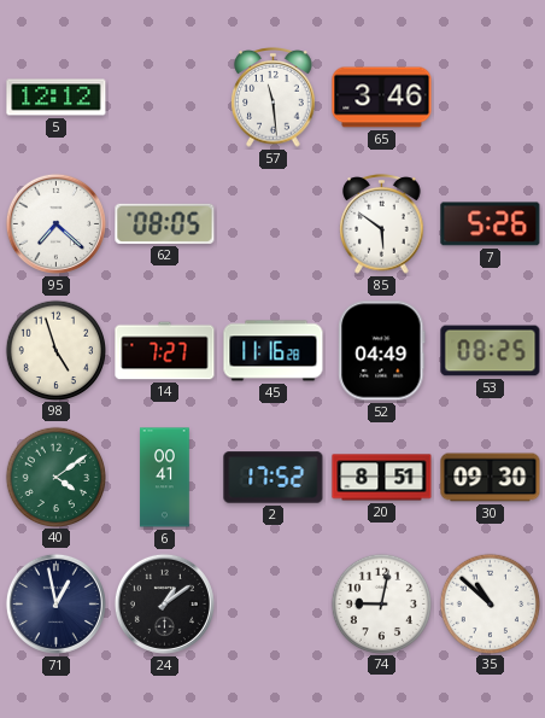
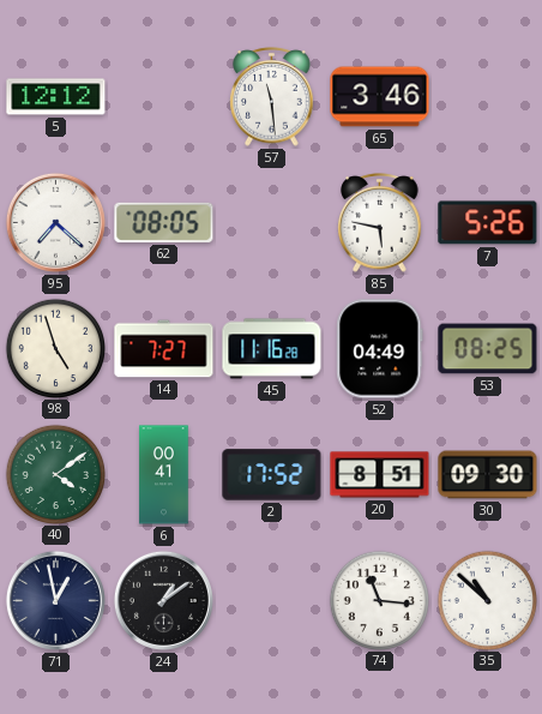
85: 5:51 -> 5:47 (380, 223)
74: 9:02 -> 11:16 (379, 600)
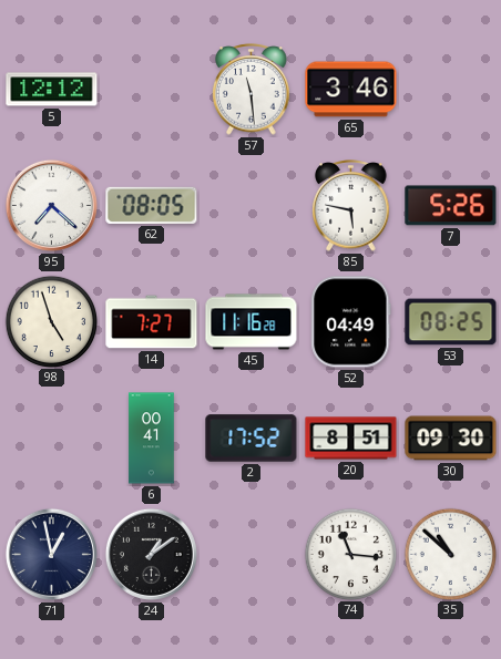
40: 4:09 -> none (55, 474)
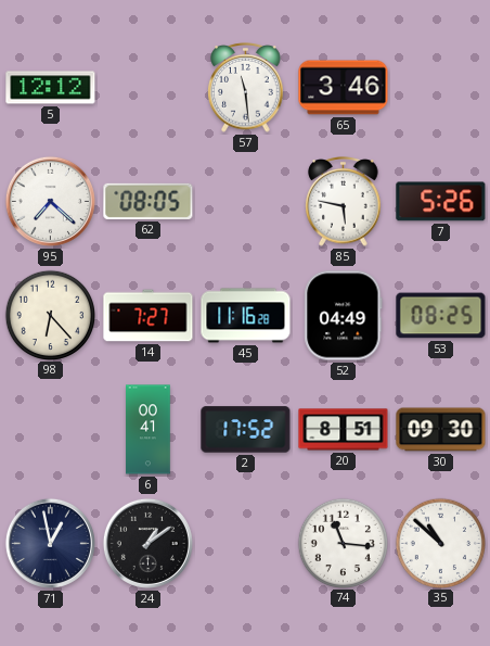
98: 4:57 -> 6:23 (50, 315)
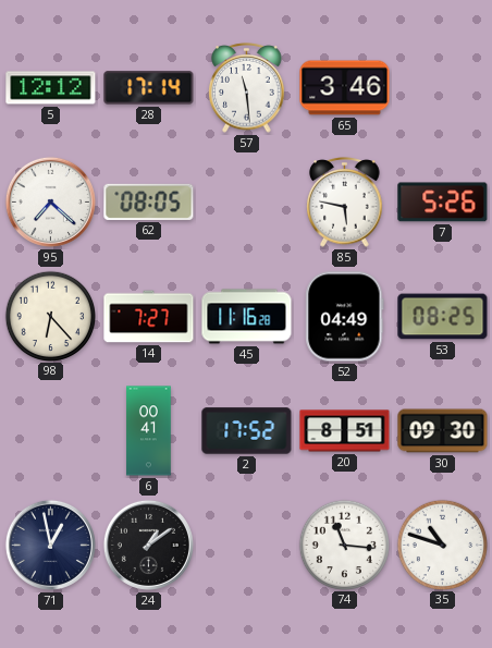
28: none -> 17:14 (149, 88)
35: 10:52 -> 10:48 (442, 545)
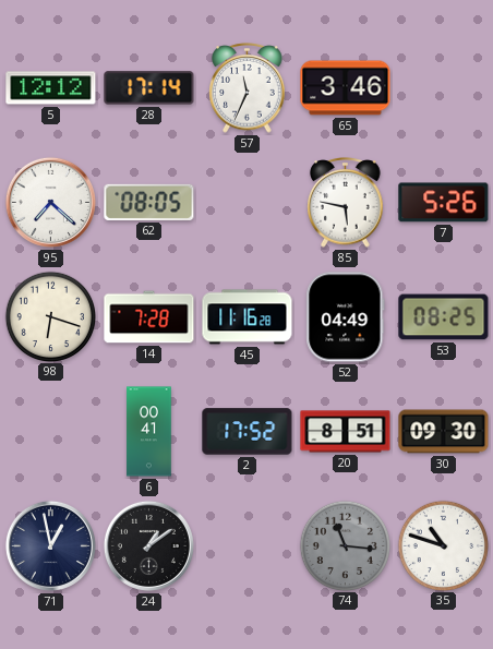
57: 11:29 -> 11:34 (248, 88)
98: 6:23 -> 6:18 (50, 316)
14: 7:27 -> 7:28 (149, 317)
74 dial: white -> grey (345, 545)
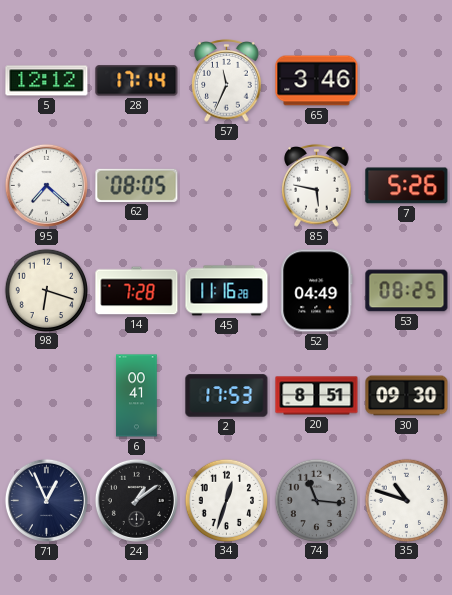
2: 17:52 -> 17:53 (227, 396)
71: 12:58 -> 12:56 (46, 500)
34: none -> 12:33 (226, 500)
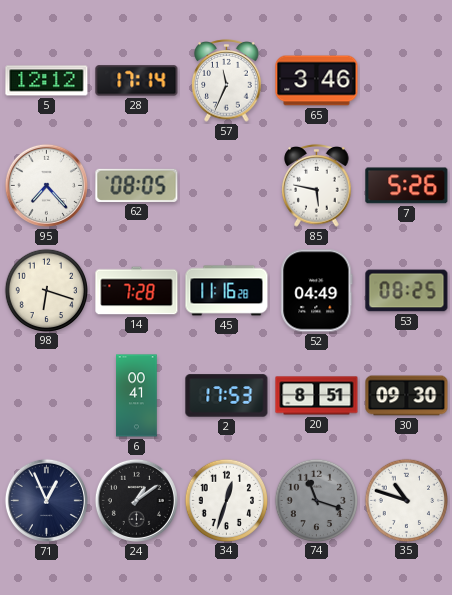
95: 7:22 -> 7:23 (46, 185)
74: 11:16 -> 11:18 (316, 500)
